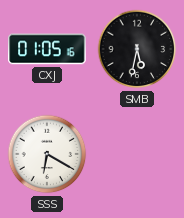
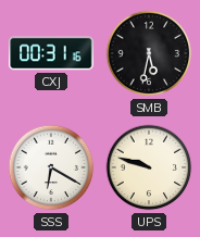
CXJ: 01:05 -> 00:31 (51, 53)
UPS: none -> 9:48 (149, 167)
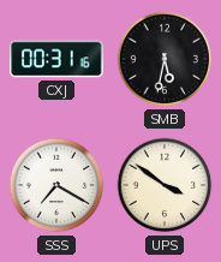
SSS: 6:20 -> 7:20 (56, 185)
UPS: 9:48 -> 3:51 (165, 185)
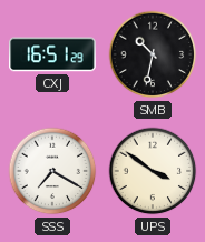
CXJ: 00:31 -> 16:51 (52, 54)
SMB: 5:32 -> 10:32 (153, 54)
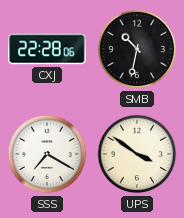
CXJ: 16:51 -> 22:28 (47, 49)
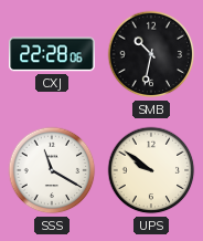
SSS: 7:20 -> 11:20 (52, 170)
UPS: 3:51 -> 9:51 (151, 170)
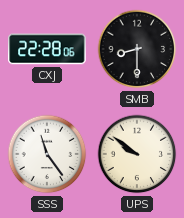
SMB: 10:32 -> 8:30 (137, 49)
SSS: 11:20 -> 11:24 (47, 154)
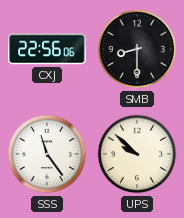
CXJ: 22:28 -> 22:56 (47, 49)
UPS: 9:51 -> 9:52 (137, 154)
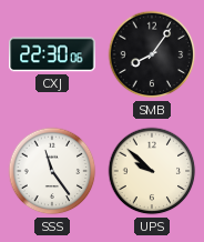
CXJ: 22:56 -> 22:30 (52, 54)
SMB: 8:30 -> 8:06 (152, 54)
